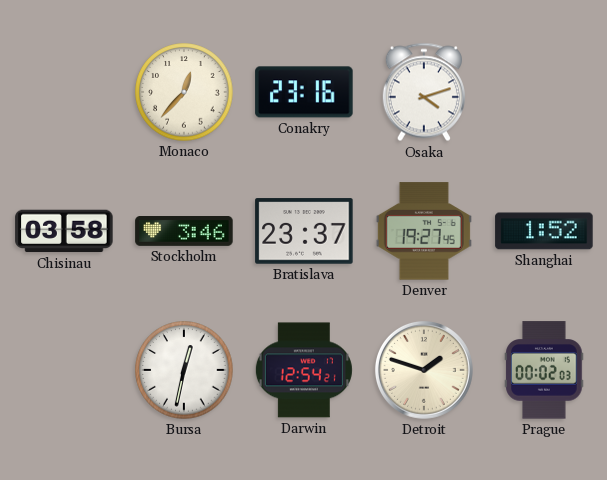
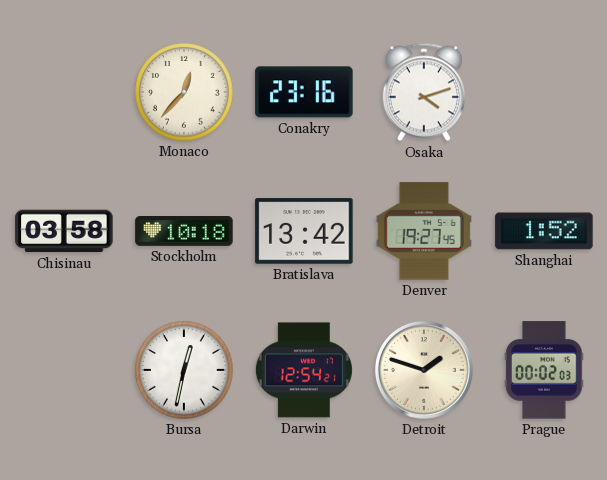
Stockholm: 3:46 -> 10:18 (184, 232)
Bratislava: 23:37 -> 13:42 (304, 231)
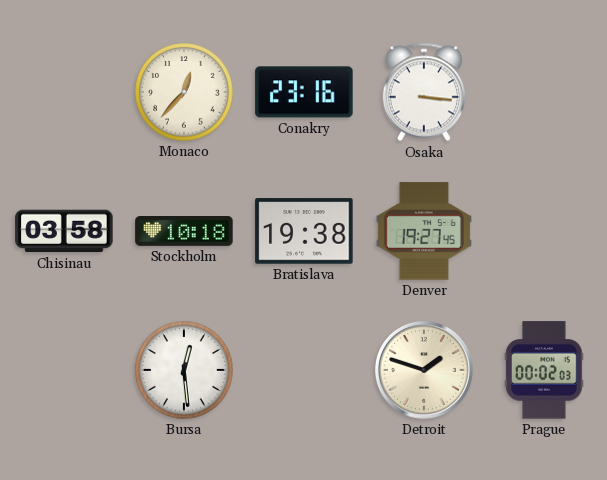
Osaka: 4:12 -> 3:16 (424, 92)
Bratislava: 13:42 -> 19:38 (304, 231)
Shanghai: 1:52 -> none (544, 231)
Bursa: 12:32 -> 12:29 (184, 370)
Darwin: 12:54 -> none (304, 370)
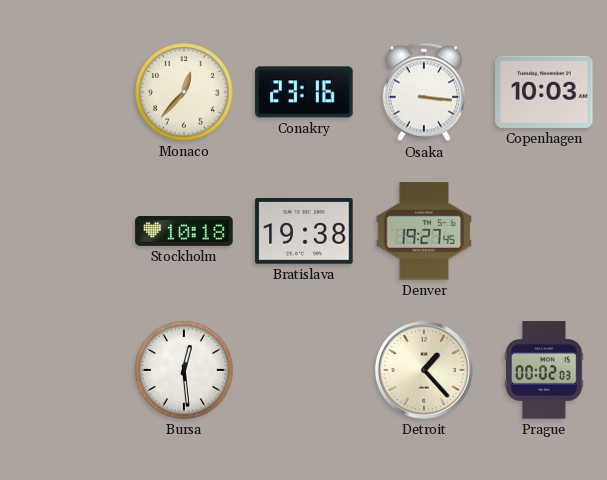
Copenhagen: none -> 10:03 (544, 92)
Chisinau: 03:58 -> none (64, 231)
Detroit: 1:48 -> 1:23 (424, 370)
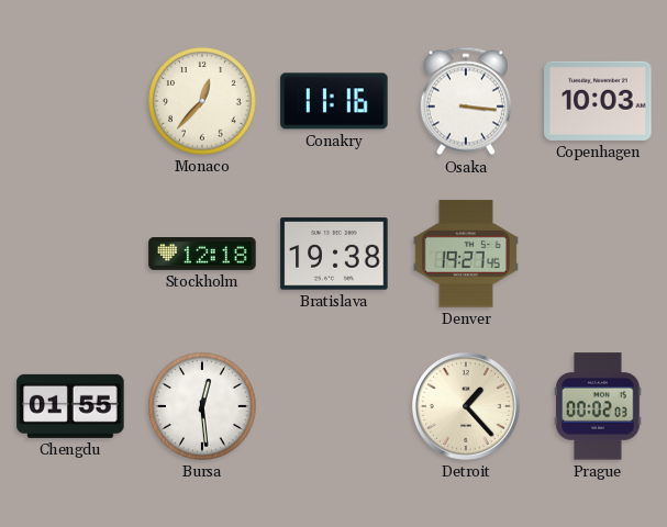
Conakry: 23:16 -> 11:16 (334, 101)
Stockholm: 10:18 -> 12:18 (202, 255)
Chengdu: none -> 01:55 (70, 406)
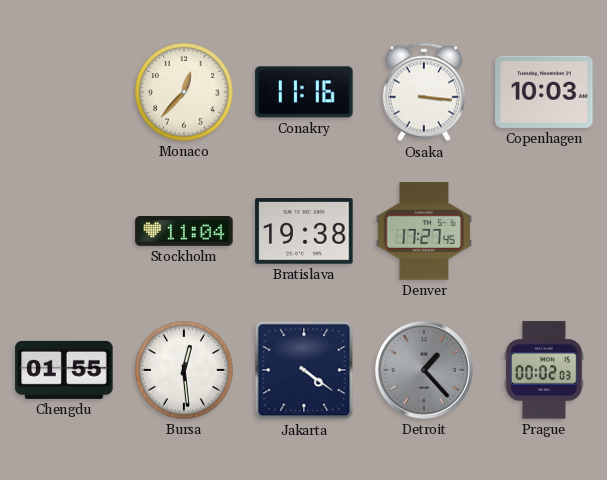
Stockholm: 12:18 -> 11:04 (184, 232)
Denver: 19:27 -> 17:27 (424, 231)
Jakarta: none -> 4:21 (304, 370)
Detroit dial: cream -> grey (424, 370)
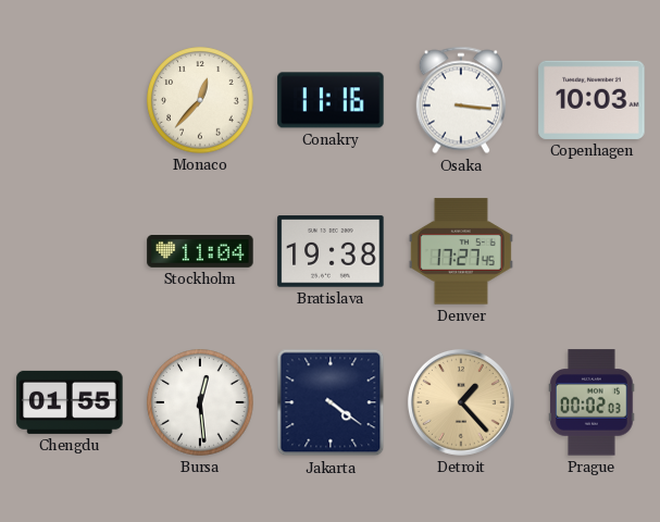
Detroit dial: grey -> champagne (461, 402)
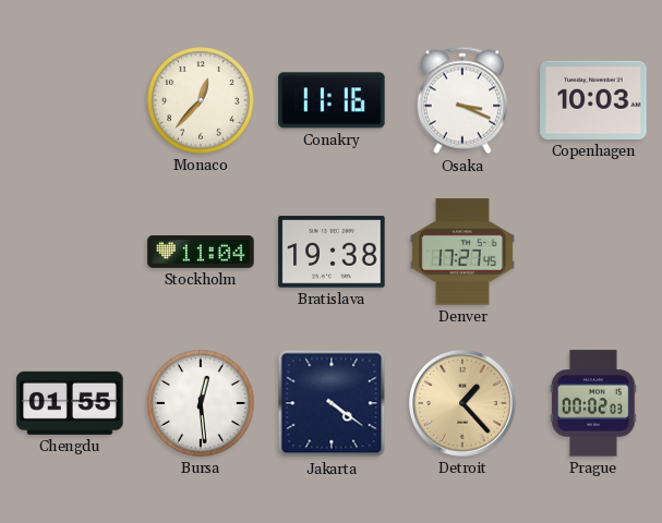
Osaka: 3:16 -> 3:19 (462, 100)
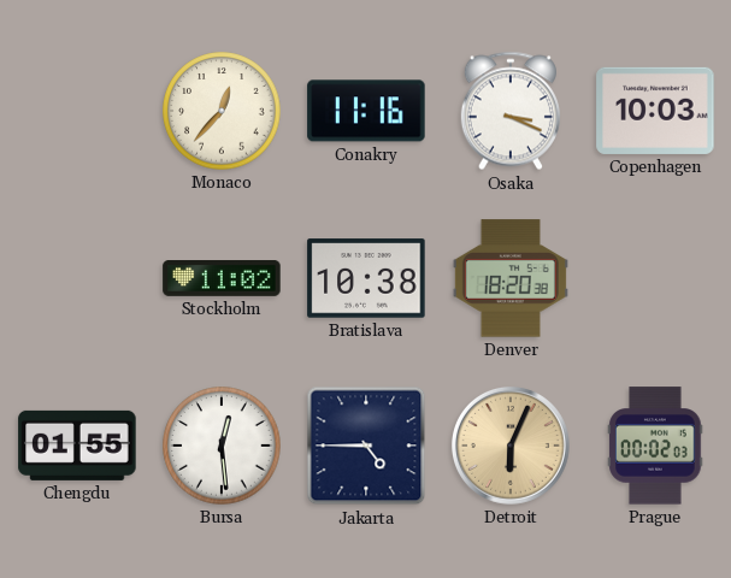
Stockholm: 11:04 -> 11:02 (222, 279)
Bratislava: 19:38 -> 10:38 (366, 278)
Denver: 17:27 -> 18:20 (511, 278)
Jakarta: 4:21 -> 4:45 (366, 446)
Detroit: 1:23 -> 6:04 (511, 446)
